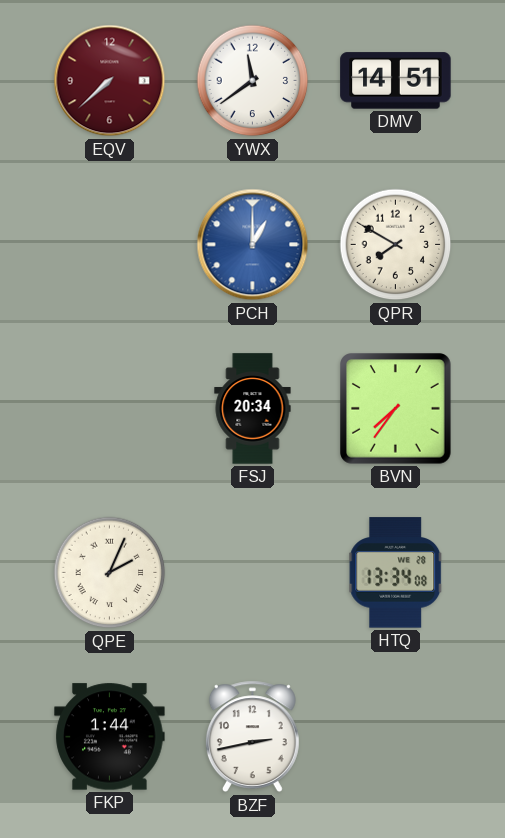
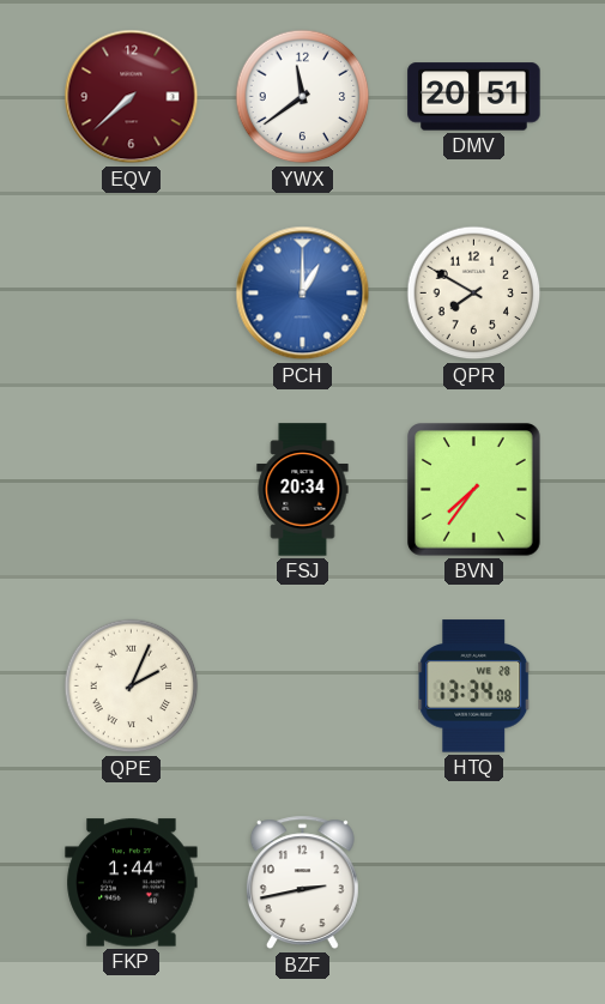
DMV: 14:51 -> 20:51 (474, 97)
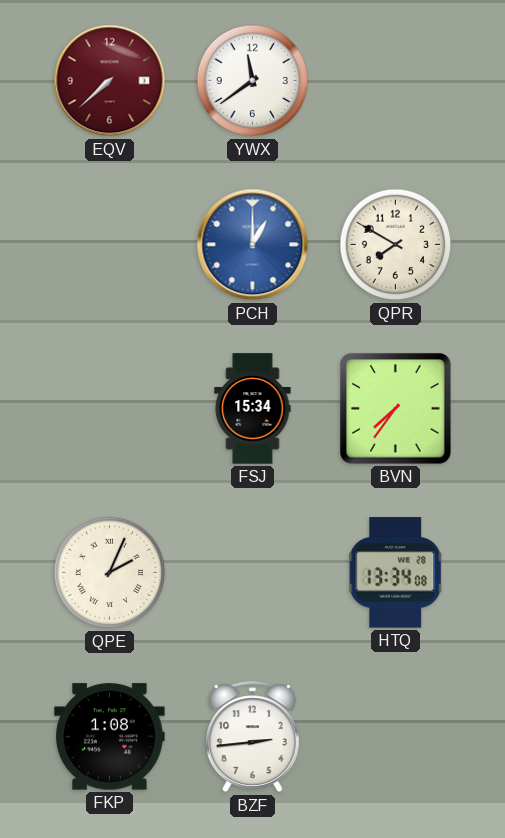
DMV: 20:51 -> none (474, 97)
FSJ: 20:34 -> 15:34 (253, 409)
FKP: 1:44 -> 1:08 (110, 737)
BZF: 2:43 -> 2:44 (252, 737)
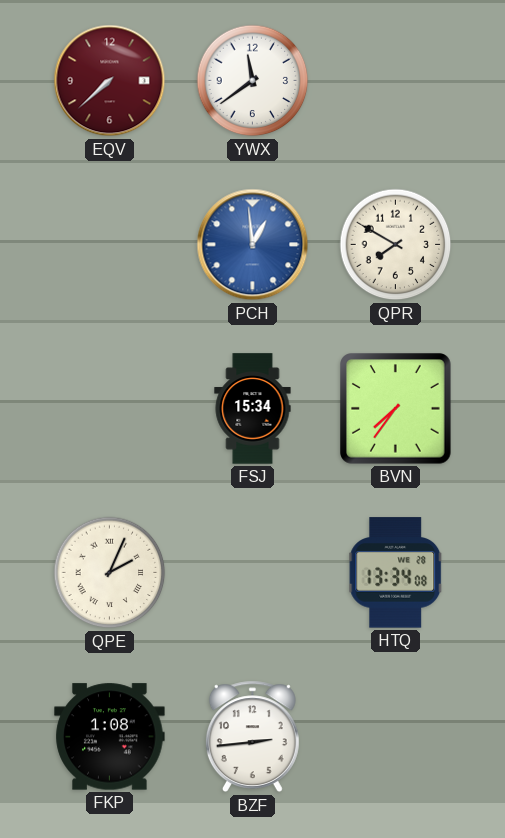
PCH: 1:00 -> 12:59 (253, 245)
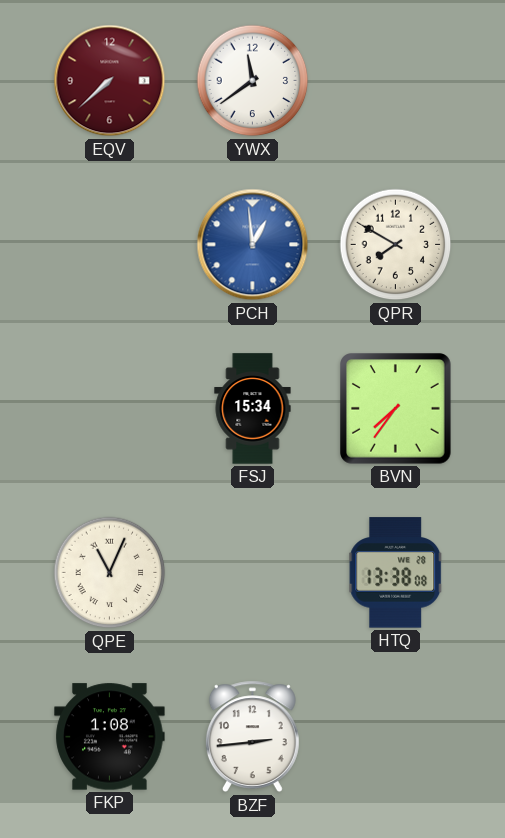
QPE: 2:04 -> 11:04 (110, 573)
HTQ: 13:34 -> 13:38 (396, 573)
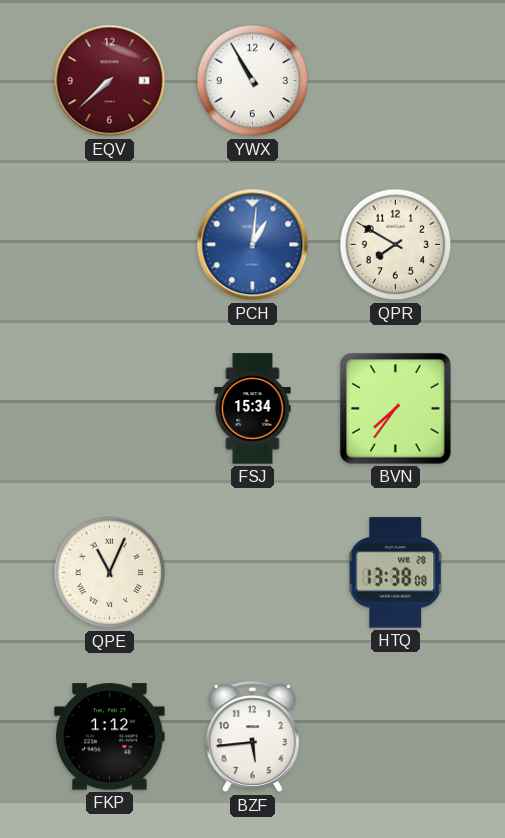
YWX: 11:39 -> 10:55 (253, 81)
PCH: 12:59 -> 1:01 (253, 245)
FKP: 1:08 -> 1:12 (110, 737)
BZF: 2:44 -> 5:44 (252, 737)
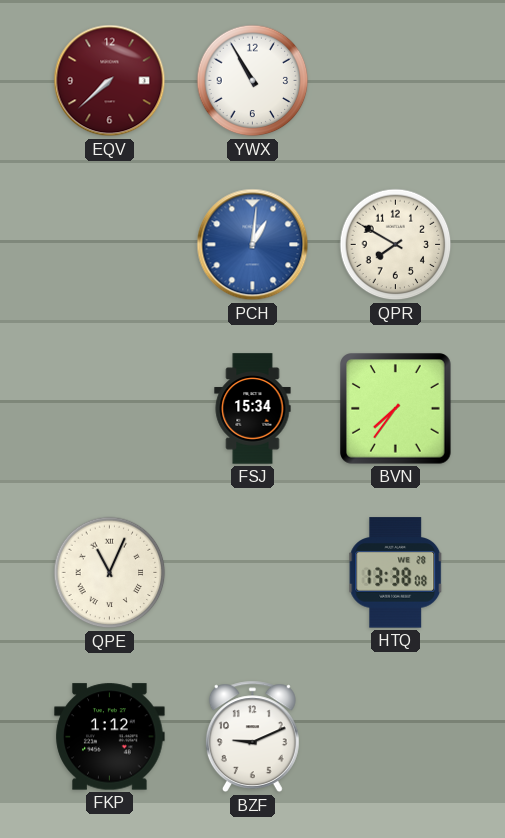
BZF: 5:44 -> 9:11 (252, 737)
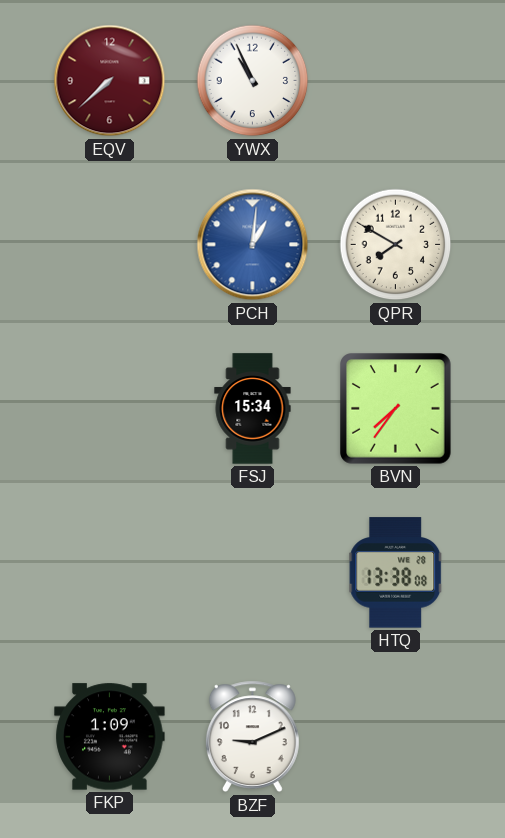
YWX: 10:55 -> 10:56 (253, 81)
QPE: 11:04 -> none (110, 573)
FKP: 1:12 -> 1:09 (110, 737)
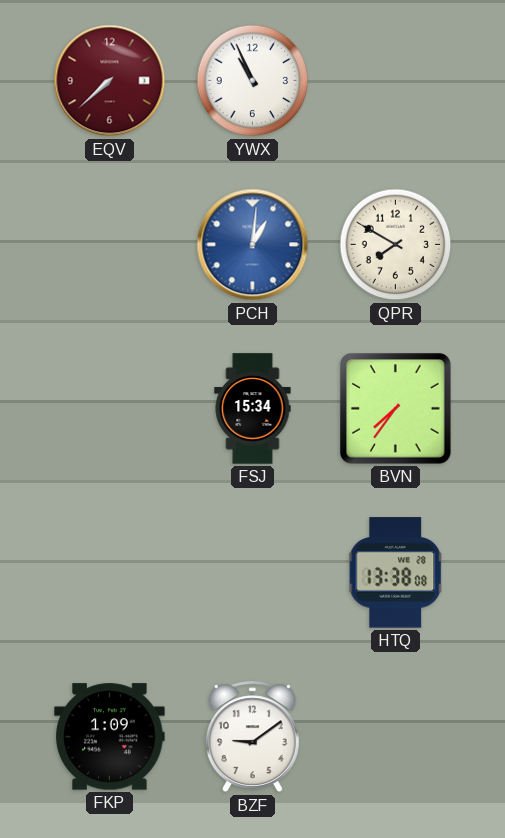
BZF: 9:11 -> 9:09 (252, 737)
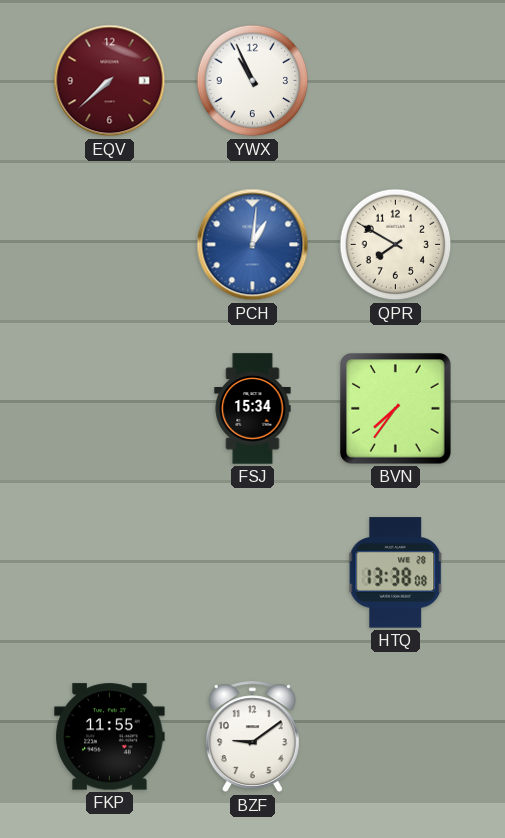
FKP: 1:09 -> 11:55 (110, 737)
